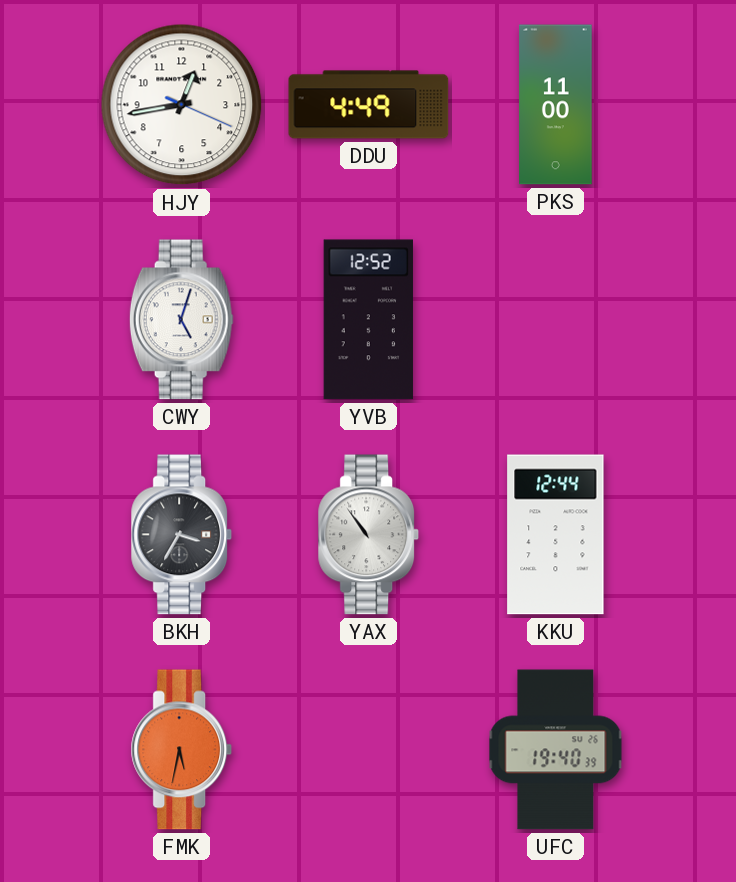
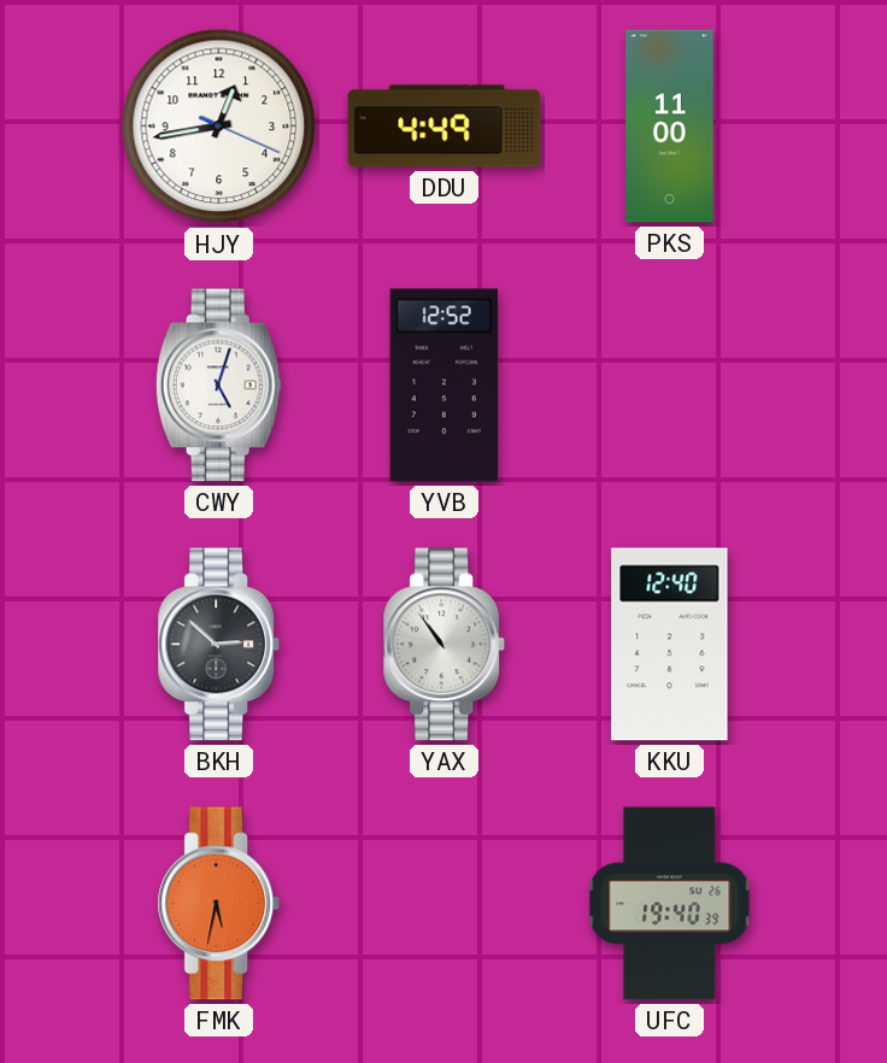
BKH: 3:35 -> 2:52 (219, 645)
KKU: 12:44 -> 12:40 (670, 645)
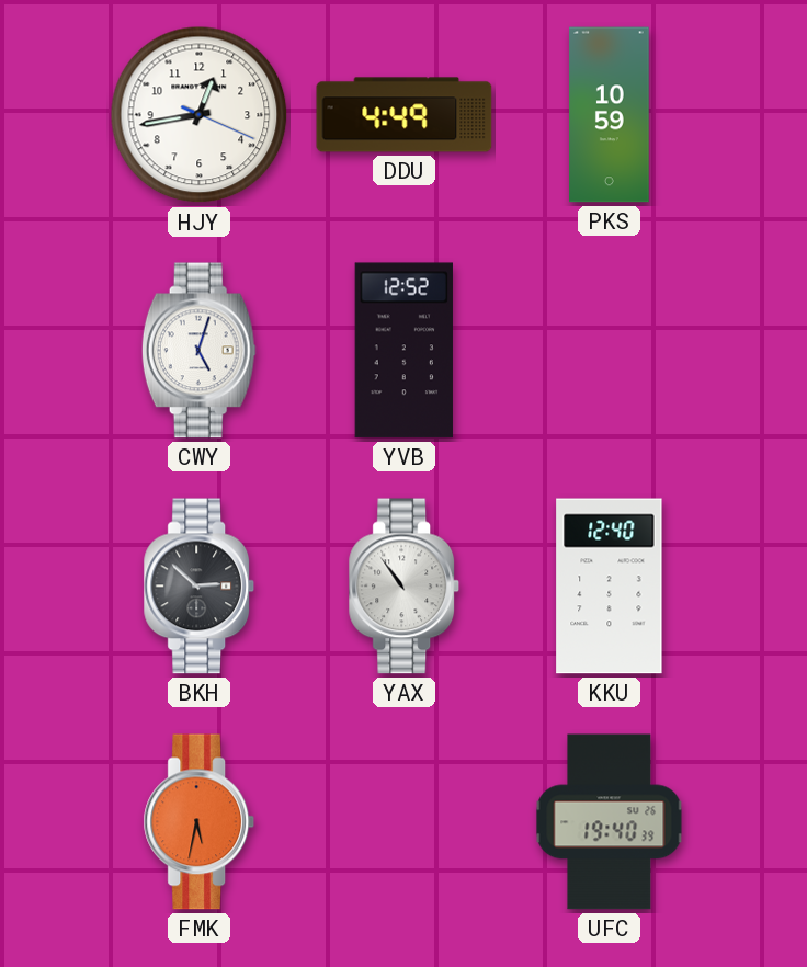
PKS: 11:00 -> 10:59 (610, 115)
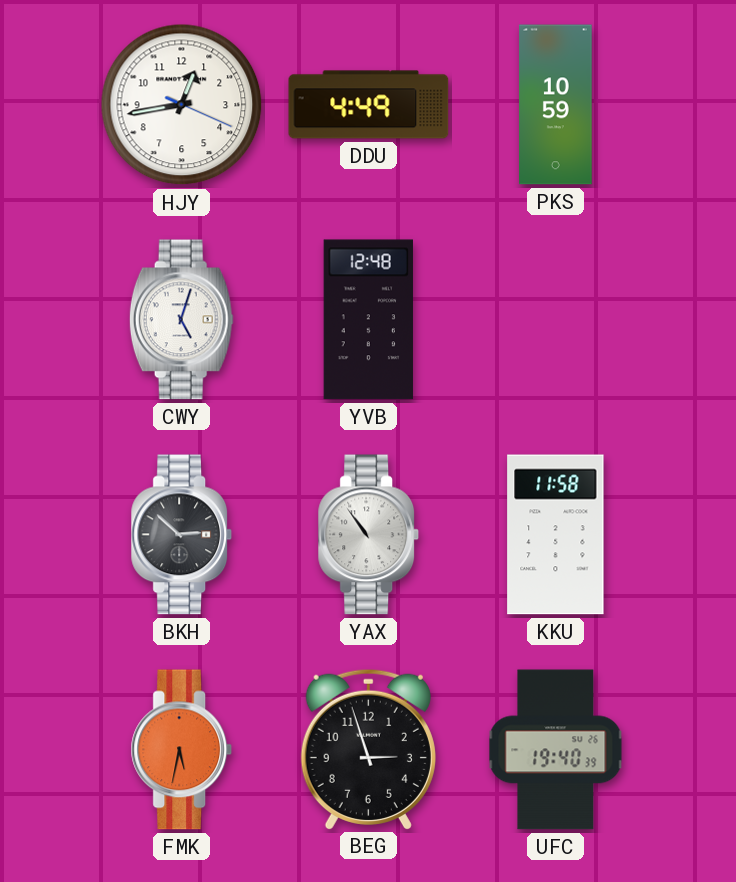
YVB: 12:52 -> 12:48 (368, 320)
KKU: 12:40 -> 11:58 (556, 535)
BEG: none -> 2:57 (368, 749)
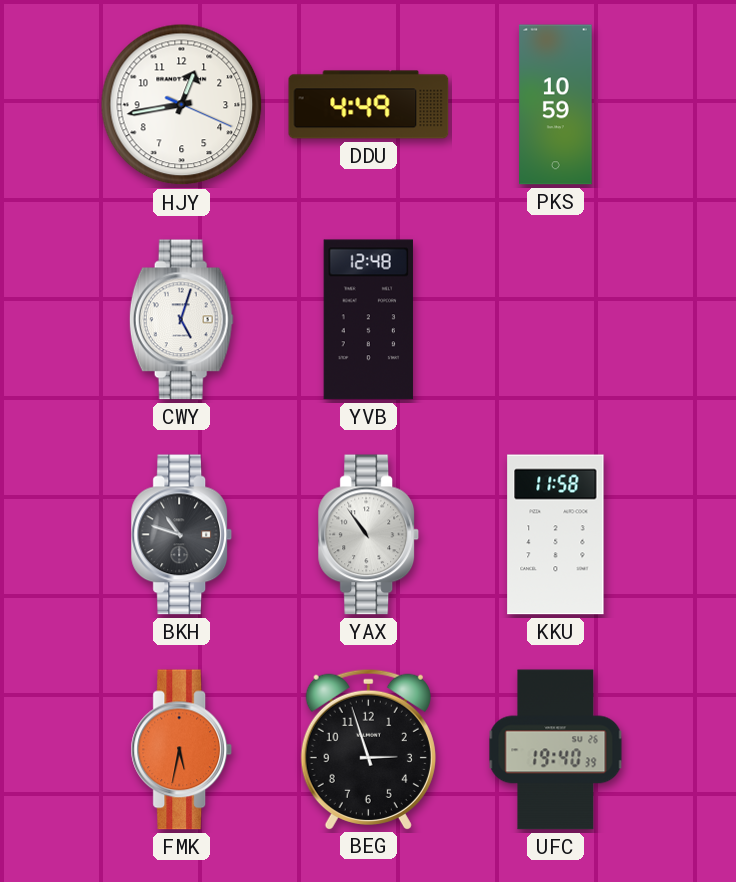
BKH: 2:52 -> 10:48 (182, 535)
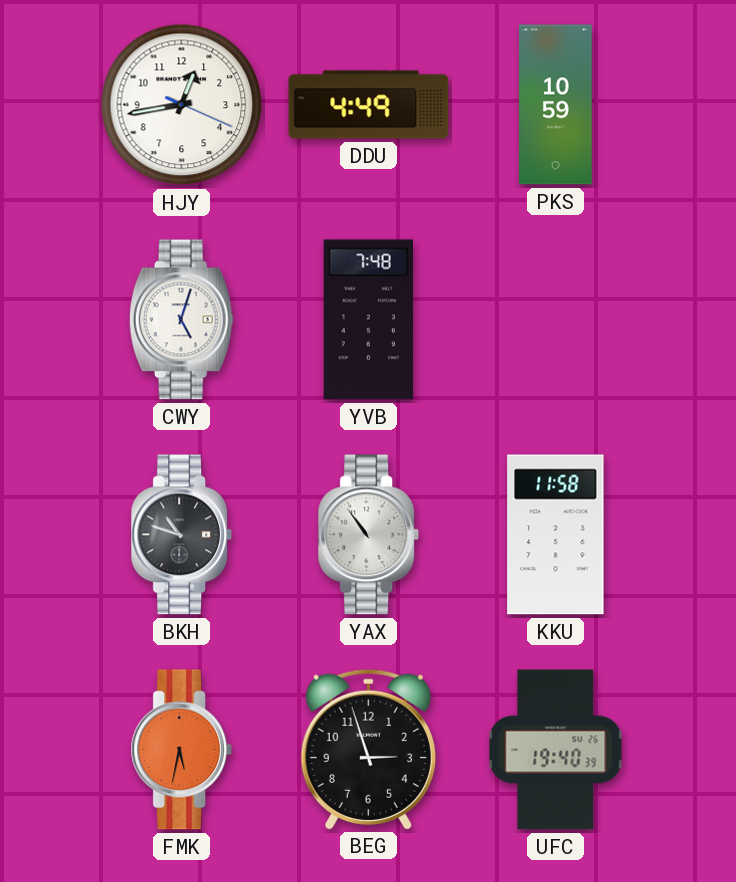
YVB: 12:48 -> 7:48 (368, 320)
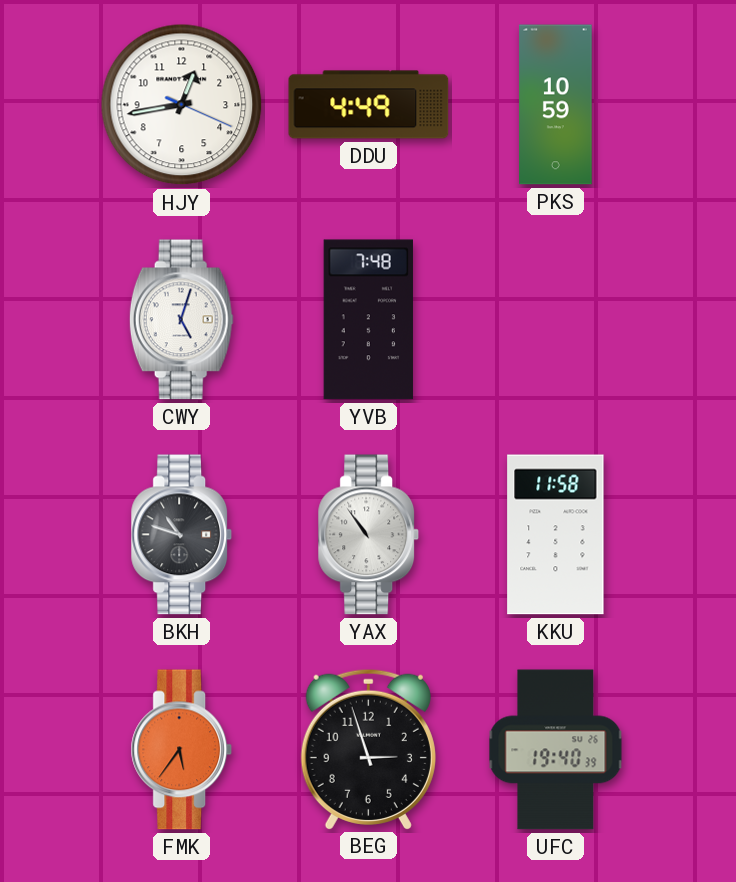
FMK: 5:32 -> 5:36 (182, 750)
